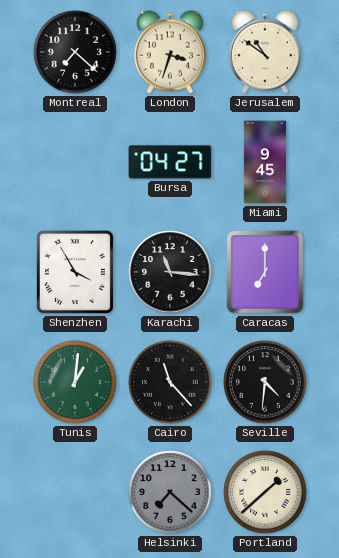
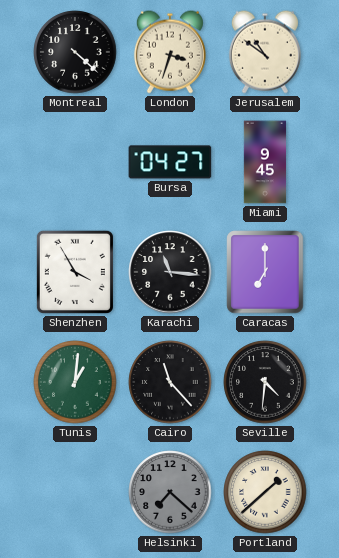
Montreal: 7:22 -> 4:22 (75, 52)
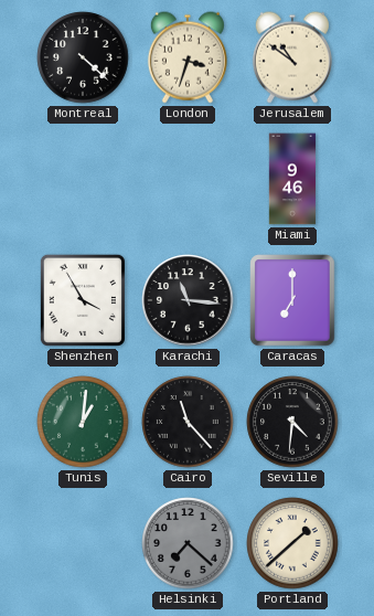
Bursa: 04:27 -> none (170, 162)
Miami: 9:45 -> 9:46 (292, 179)
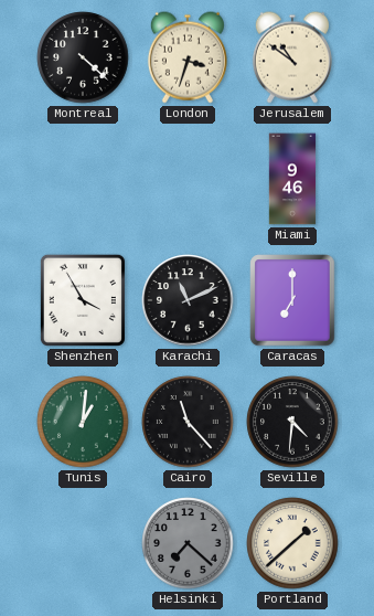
Karachi: 11:16 -> 11:11 (188, 300)
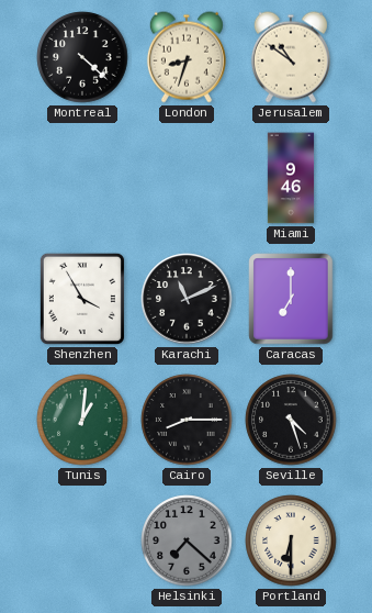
London: 3:33 -> 8:33 (187, 57)
Cairo: 11:23 -> 8:15 (187, 420)
Seville: 4:31 -> 4:27 (291, 420)
Portland: 1:38 -> 6:30 (291, 540)
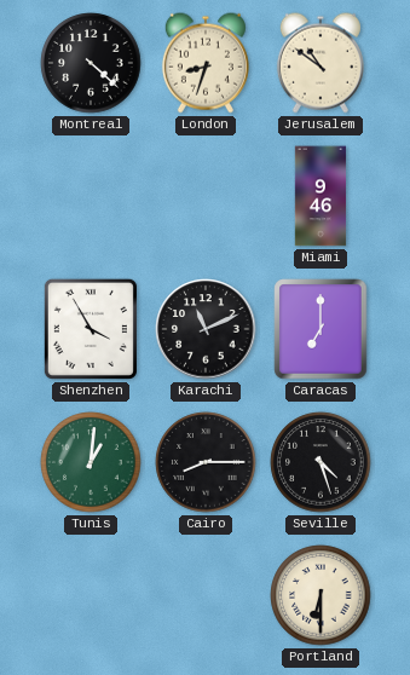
Helsinki: 7:22 -> none (187, 540)
